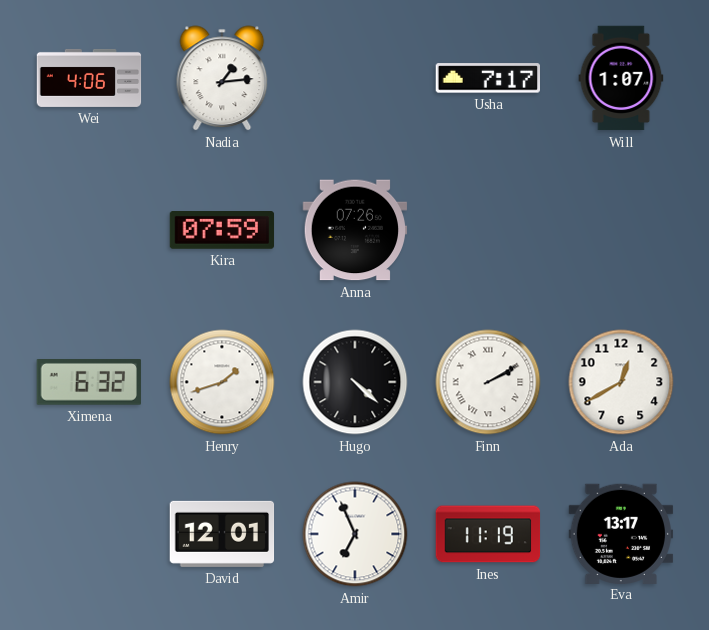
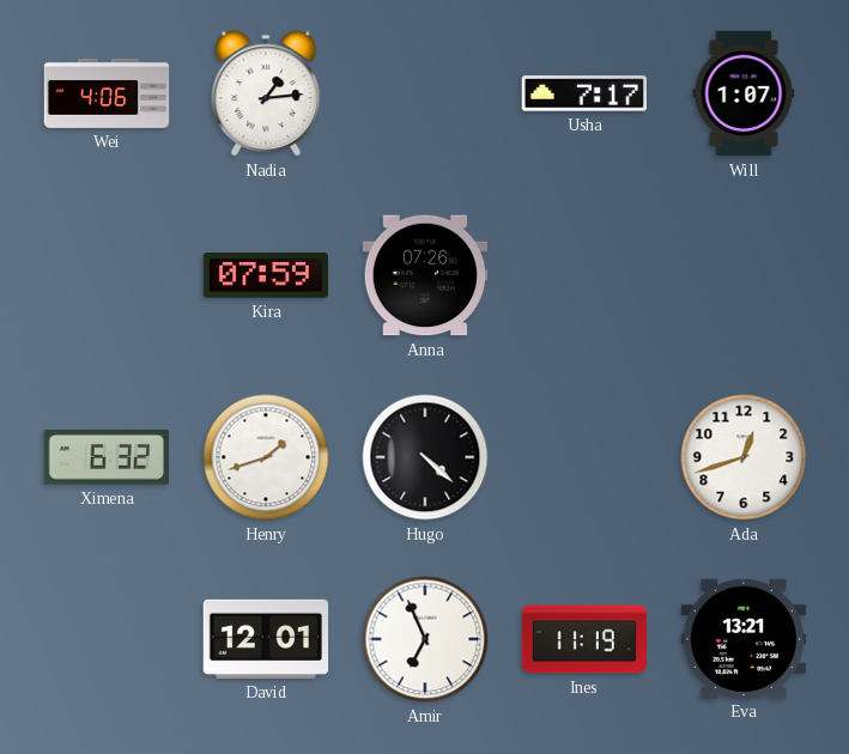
Finn: 2:10 -> none (488, 382)
Ada: 12:40 -> 12:42 (744, 457)
Eva: 13:17 -> 13:21 (744, 638)
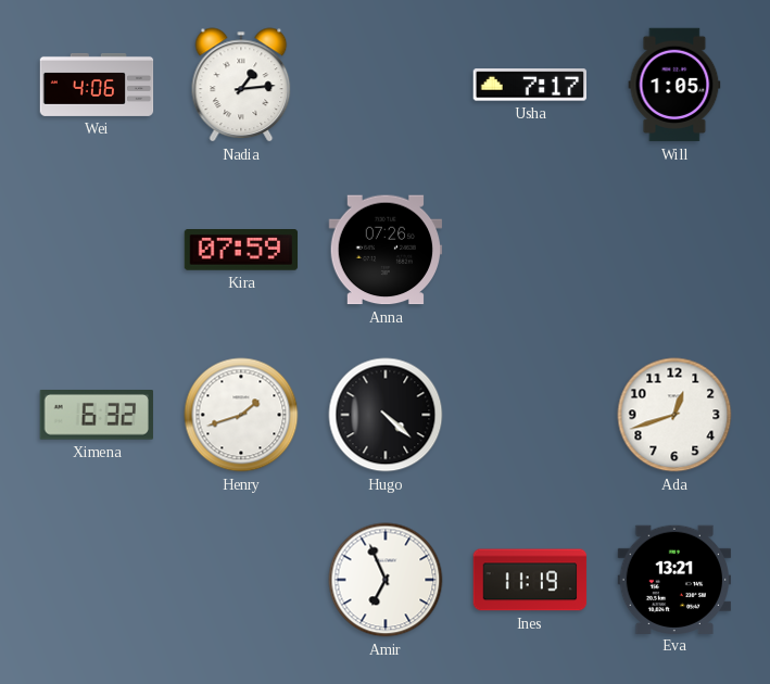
Will: 1:07 -> 1:05 (674, 85)
David: 12:01 -> none (266, 639)
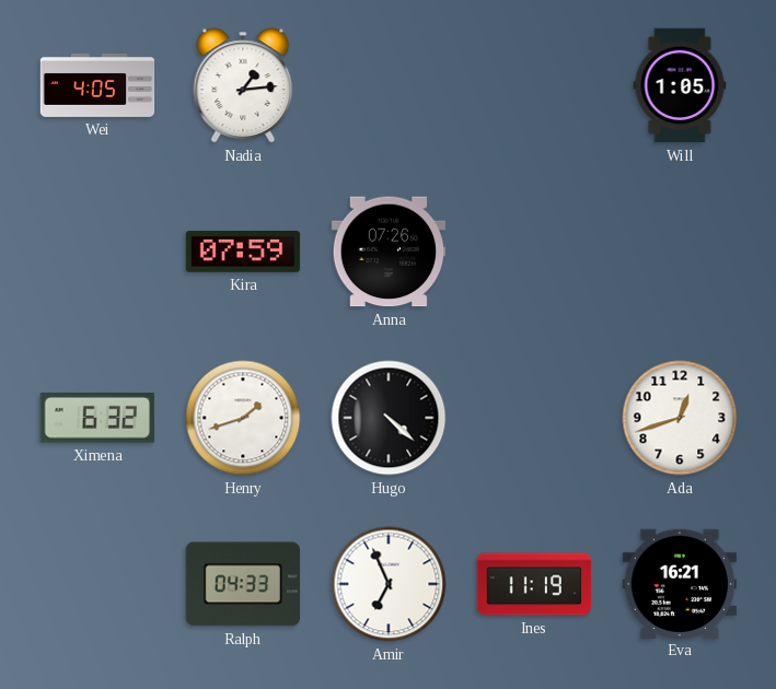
Wei: 4:06 -> 4:05 (97, 85)
Usha: 7:17 -> none (530, 85)
Ralph: none -> 04:33 (242, 584)
Eva: 13:21 -> 16:21 (680, 583)
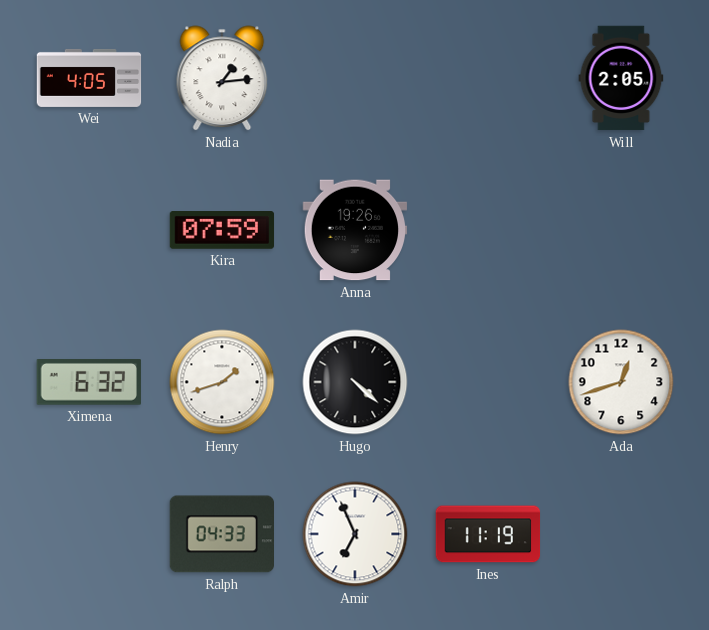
Will: 1:05 -> 2:05 (621, 78)
Anna: 07:26 -> 19:26 (355, 230)
Eva: 16:21 -> none (680, 583)
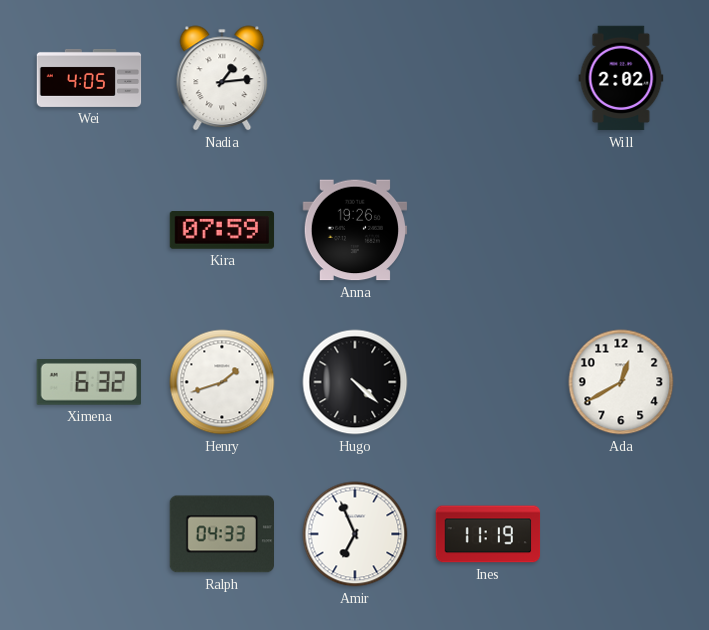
Will: 2:05 -> 2:02 (621, 78)
Ada: 12:42 -> 12:40 (621, 382)
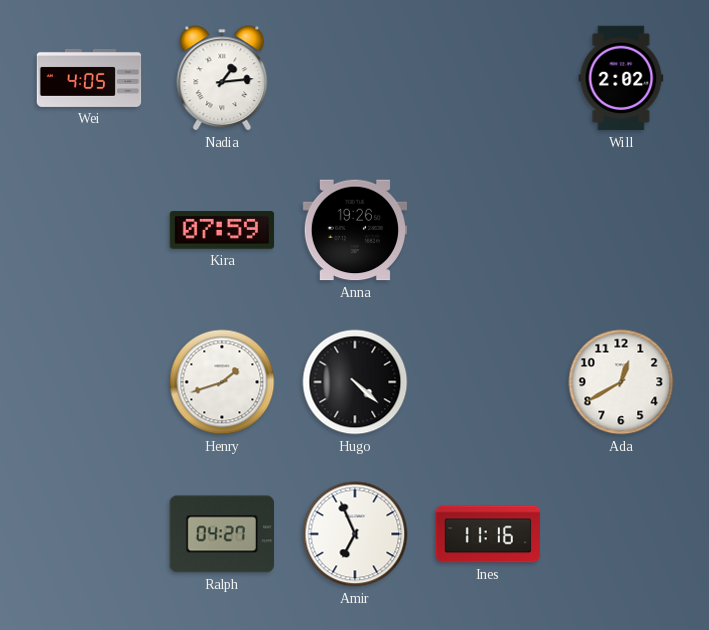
Ximena: 6:32 -> none (89, 383)
Ralph: 04:33 -> 04:27 (221, 534)
Ines: 11:19 -> 11:16 (488, 534)
